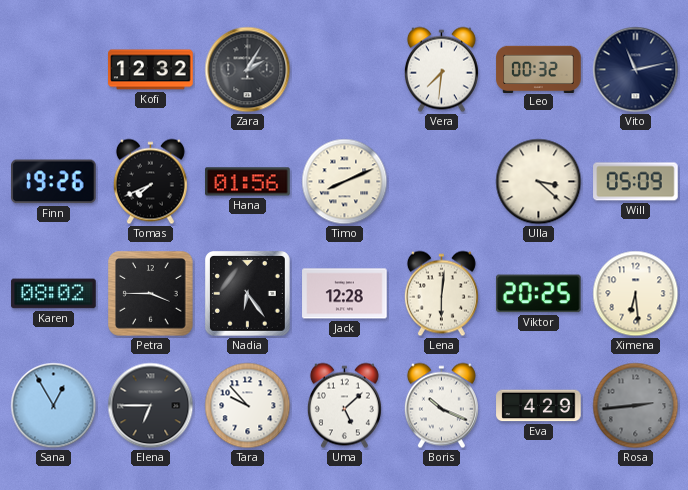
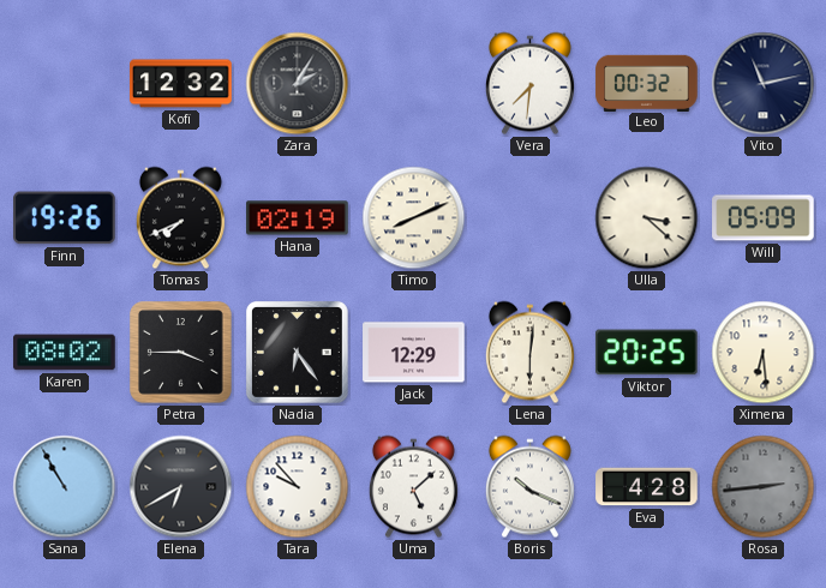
Hana: 01:56 -> 02:19 (298, 218)
Jack: 12:28 -> 12:29 (414, 353)
Sana: 12:55 -> 10:55 (65, 487)
Elena: 6:45 -> 6:40 (181, 487)
Eva: 4:29 -> 4:28 (647, 487)
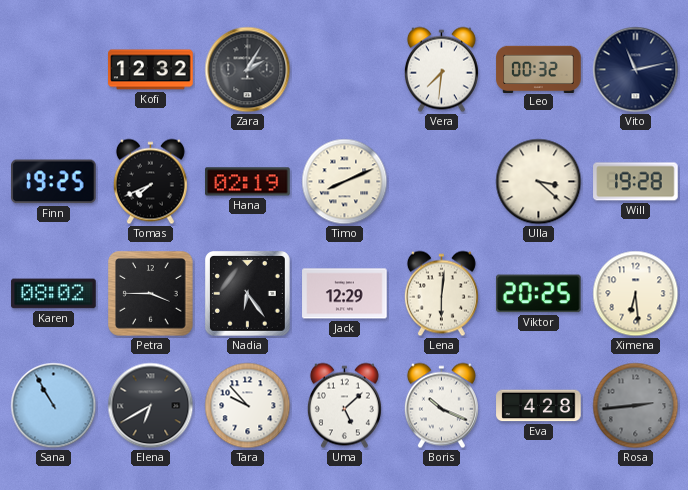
Finn: 19:26 -> 19:25 (54, 182)
Will: 05:09 -> 19:28 (636, 182)
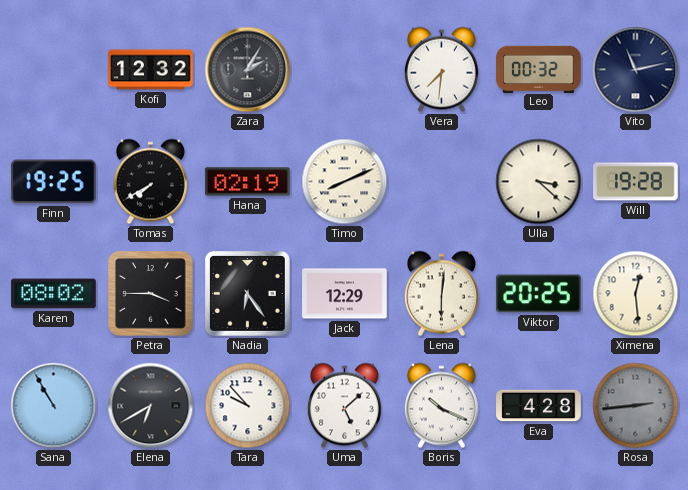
Tomas: 7:41 -> 7:40 (150, 182)
Ximena: 6:29 -> 12:29 (636, 294)
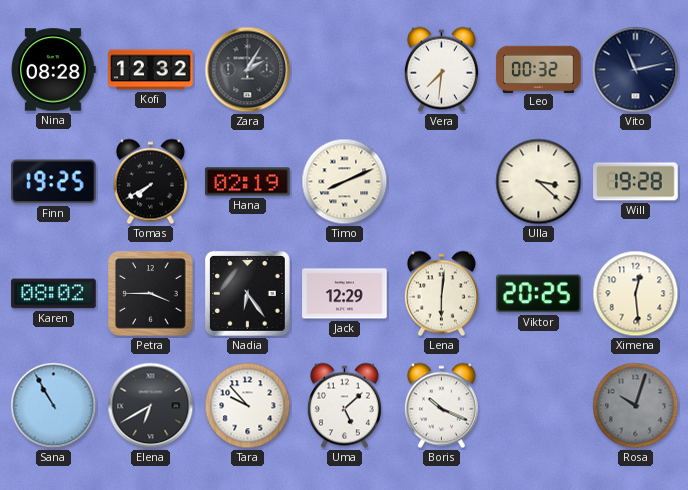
Nina: none -> 08:28 (54, 70)
Eva: 4:28 -> none (539, 406)
Rosa: 2:44 -> 10:03 (636, 406)
